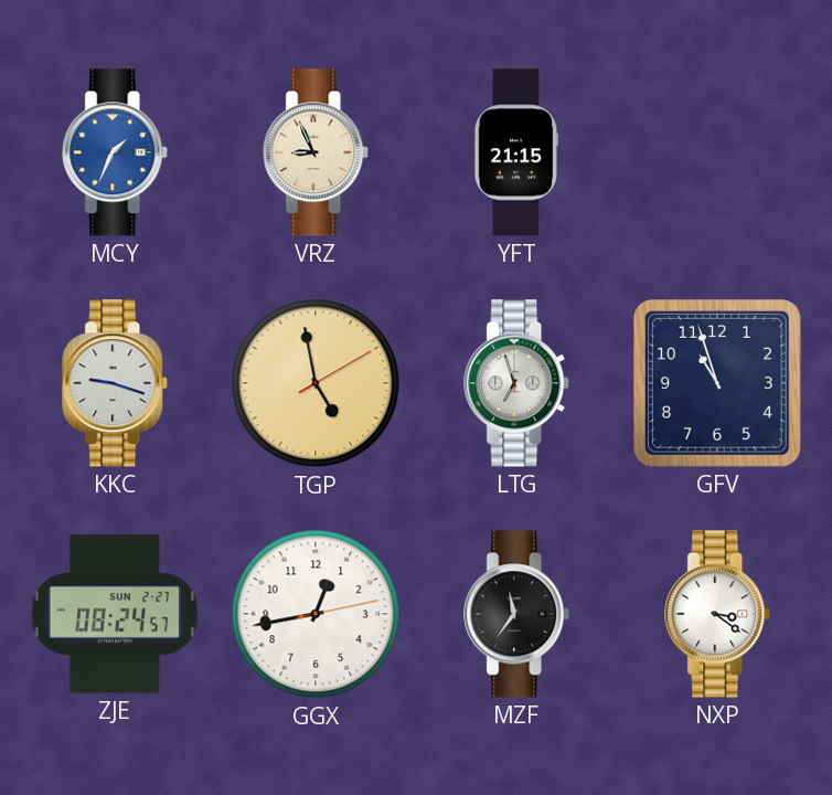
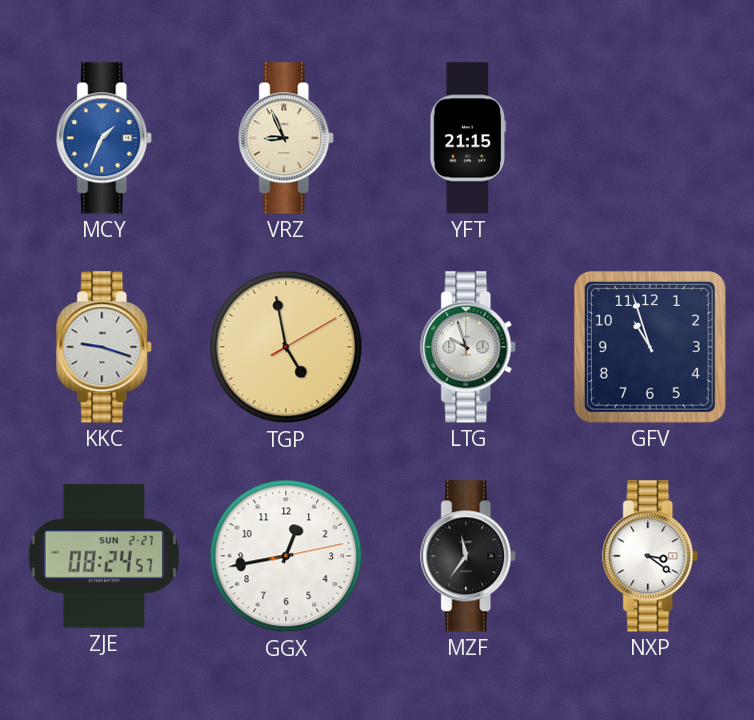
LTG: 6:57 -> 9:57 (469, 347)
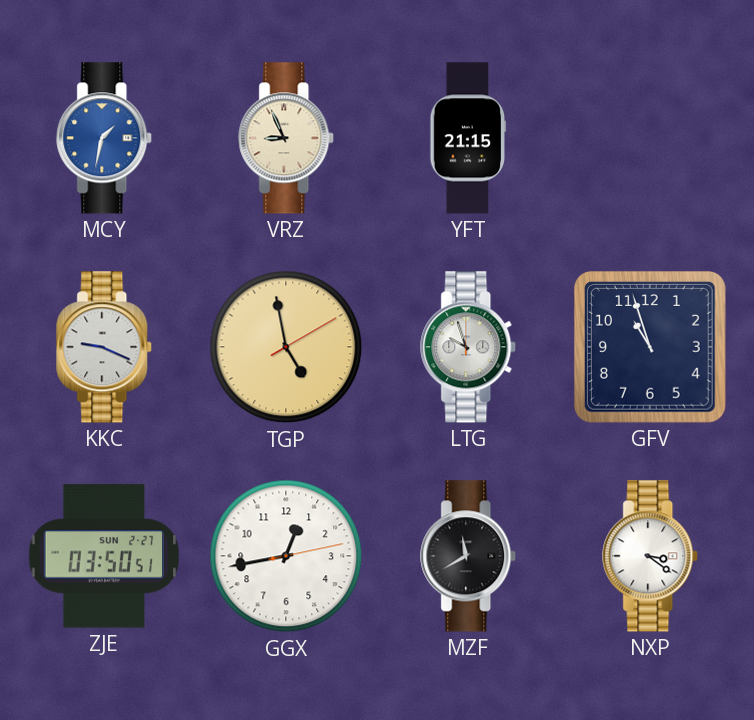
MCY: 1:34 -> 1:32 (105, 138)
KKC: 9:18 -> 9:19 (105, 347)
ZJE: 08:24 -> 03:50 (104, 556)
MZF: 11:36 -> 11:40 (469, 556)
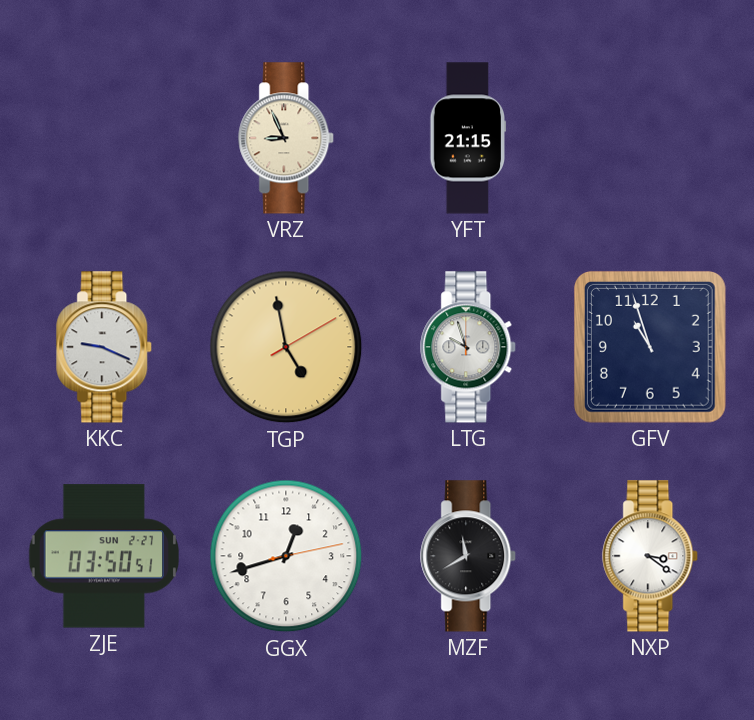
MCY: 1:32 -> none (105, 138)
GGX: 12:43 -> 12:42 (286, 556)
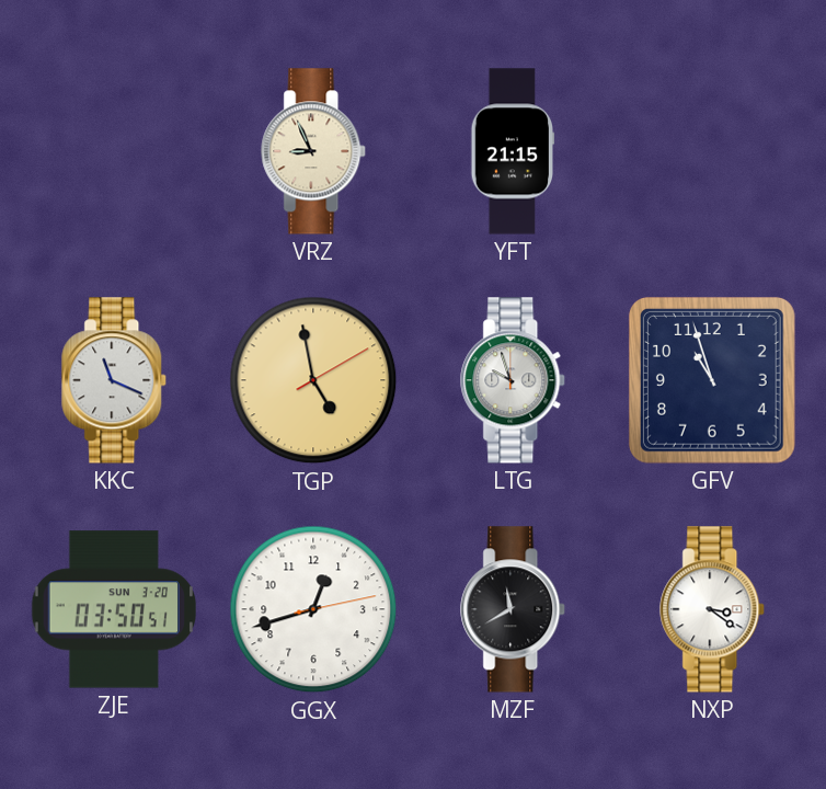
KKC: 9:19 -> 11:19 (115, 380)
ZJE date: SUN 2-27 -> SUN 3-20 (114, 609)
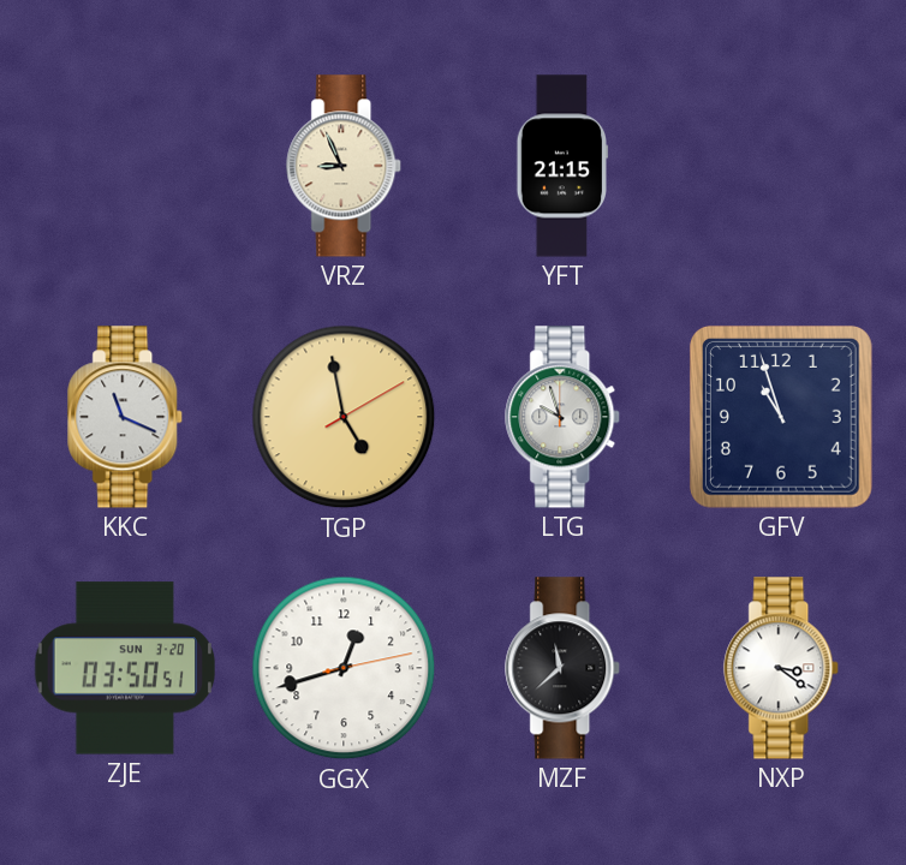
MZF: 11:40 -> 11:38 (564, 668)
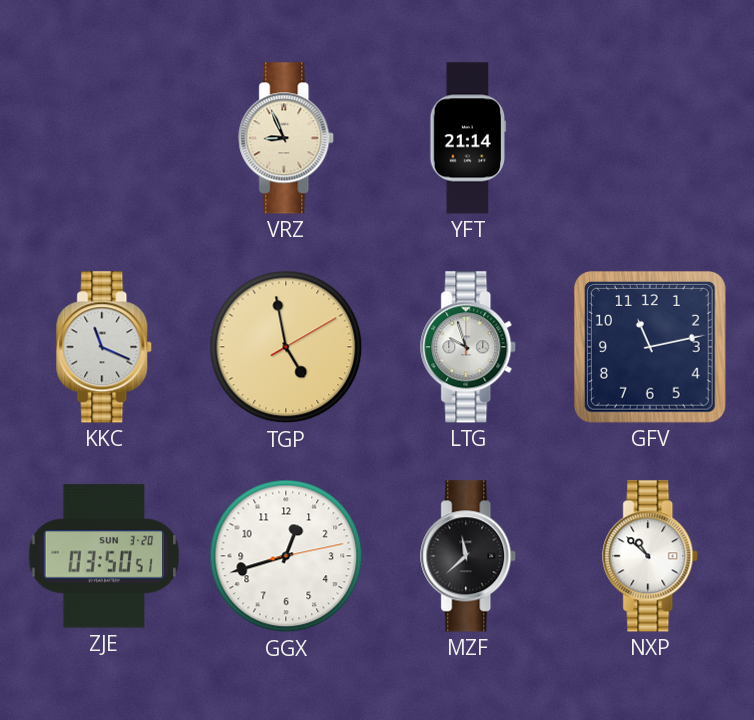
YFT: 21:15 -> 21:14 (468, 138)
GFV: 10:57 -> 11:13 (650, 347)
NXP: 3:21 -> 10:52 (651, 556)
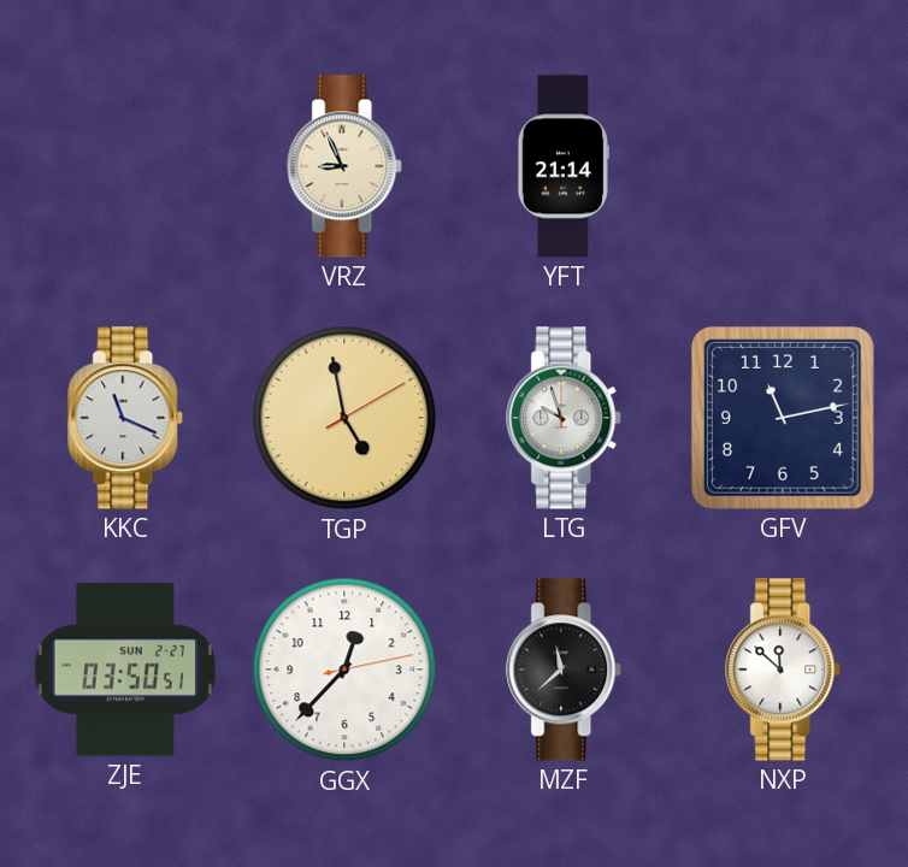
ZJE date: SUN 3-20 -> SUN 2-27 (125, 670)
GGX: 12:42 -> 12:37 (344, 670)
NXP: 10:52 -> 11:52 (784, 670)
